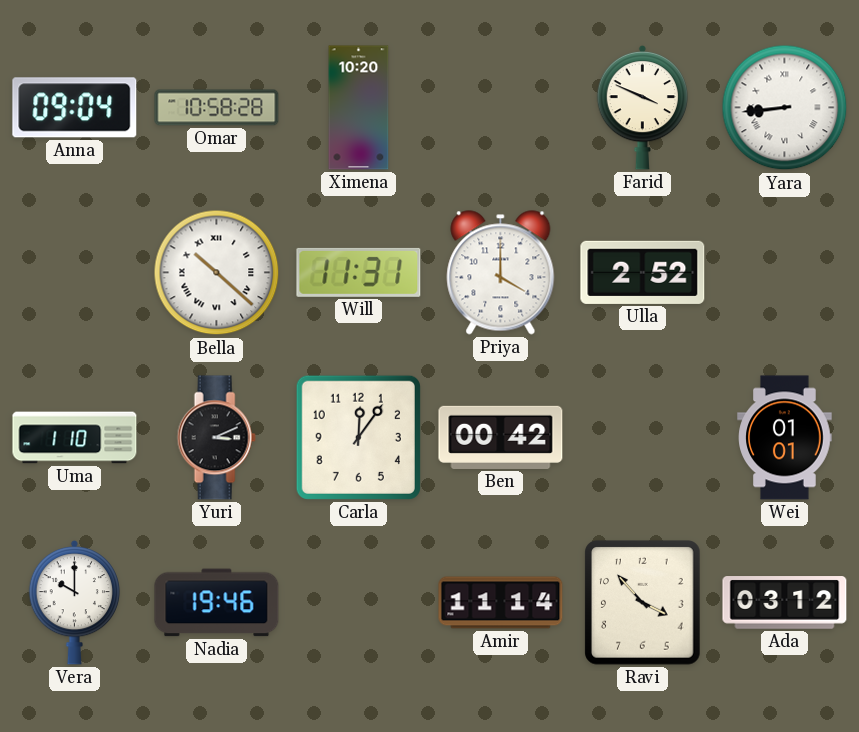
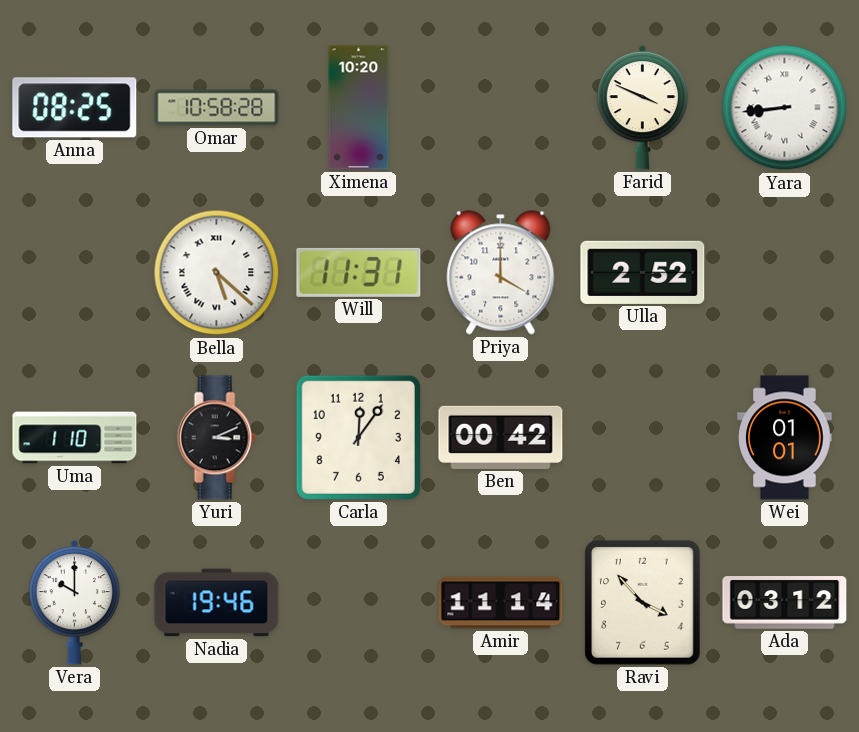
Anna: 09:04 -> 08:25 (75, 108)
Bella: 10:22 -> 5:22 (217, 273)
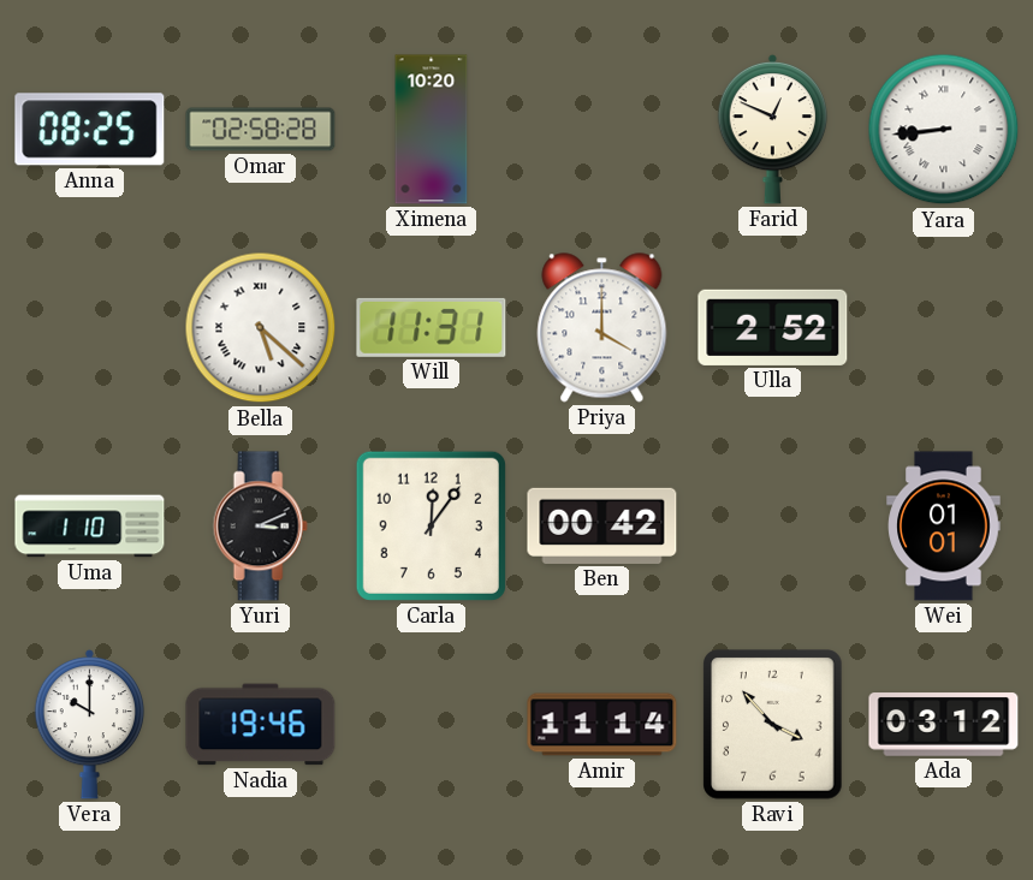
Omar: 10:58 -> 02:58 (261, 130)
Farid: 3:49 -> 12:49 (773, 129)
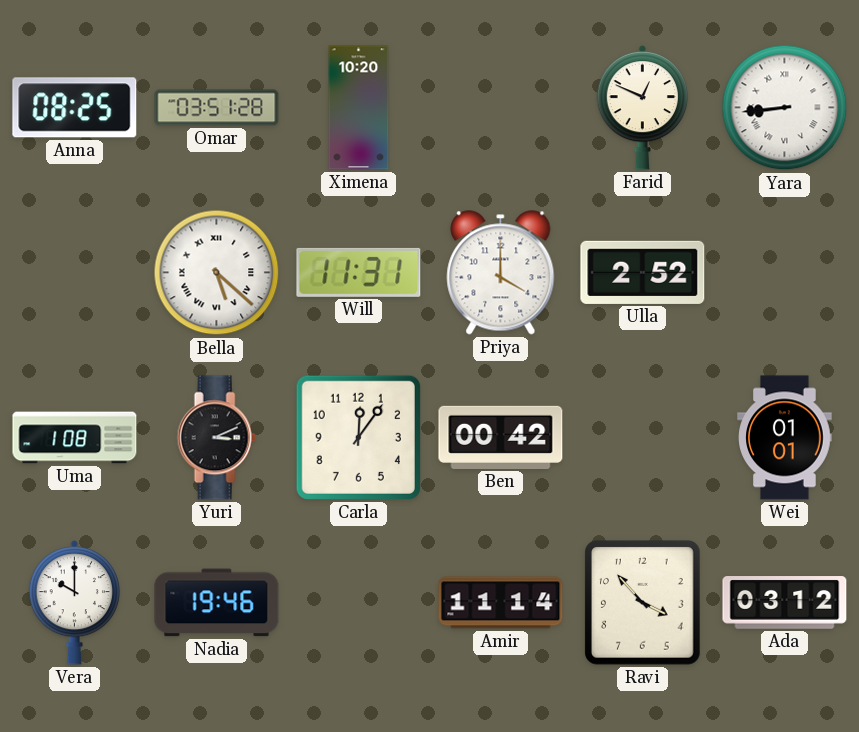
Omar: 02:58 -> 03:51 (217, 108)
Uma: 1:10 -> 1:08 (75, 438)
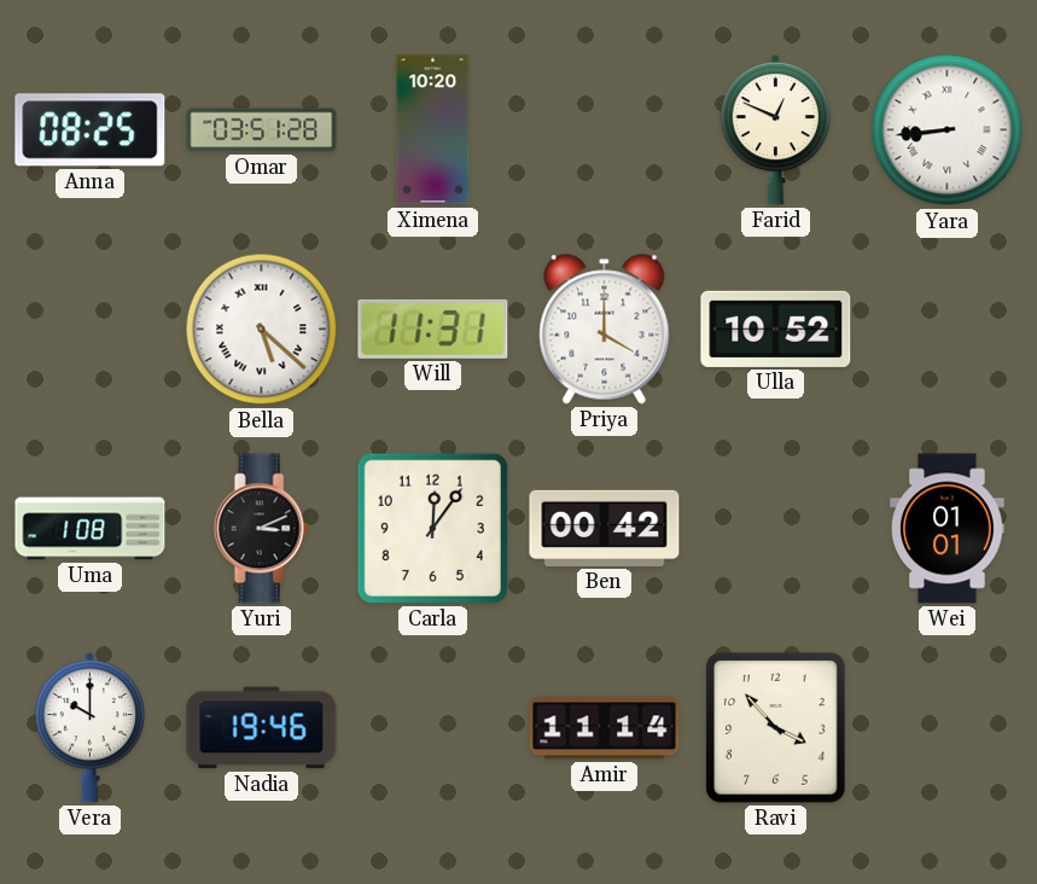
Ulla: 2:52 -> 10:52 (776, 328)
Ada: 03:12 -> none (785, 603)
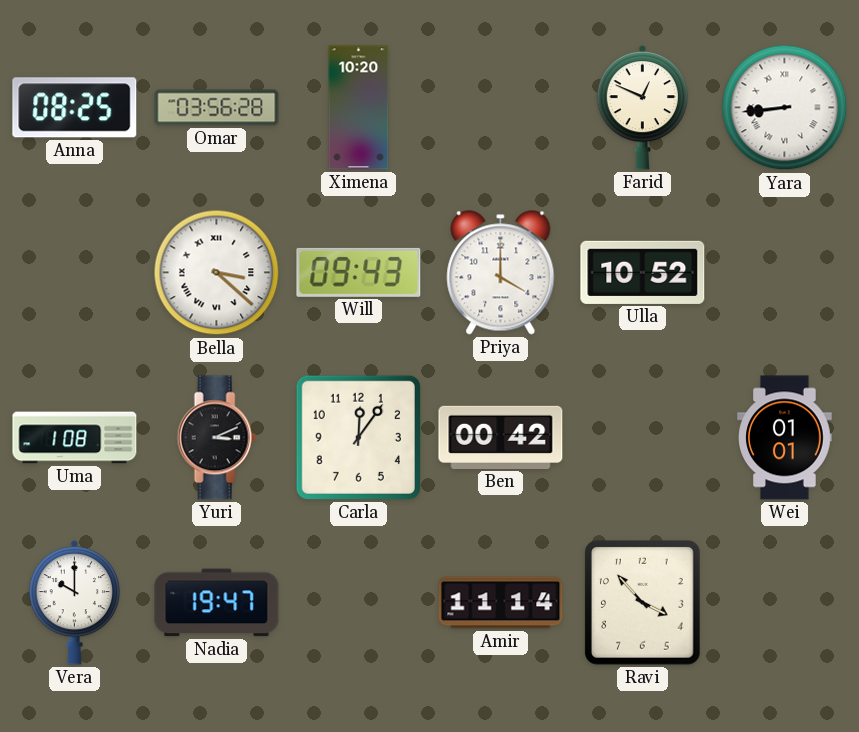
Omar: 03:51 -> 03:56 (217, 108)
Bella: 5:22 -> 3:22 (217, 273)
Will: 11:31 -> 09:43 (359, 272)
Nadia: 19:46 -> 19:47 (217, 603)
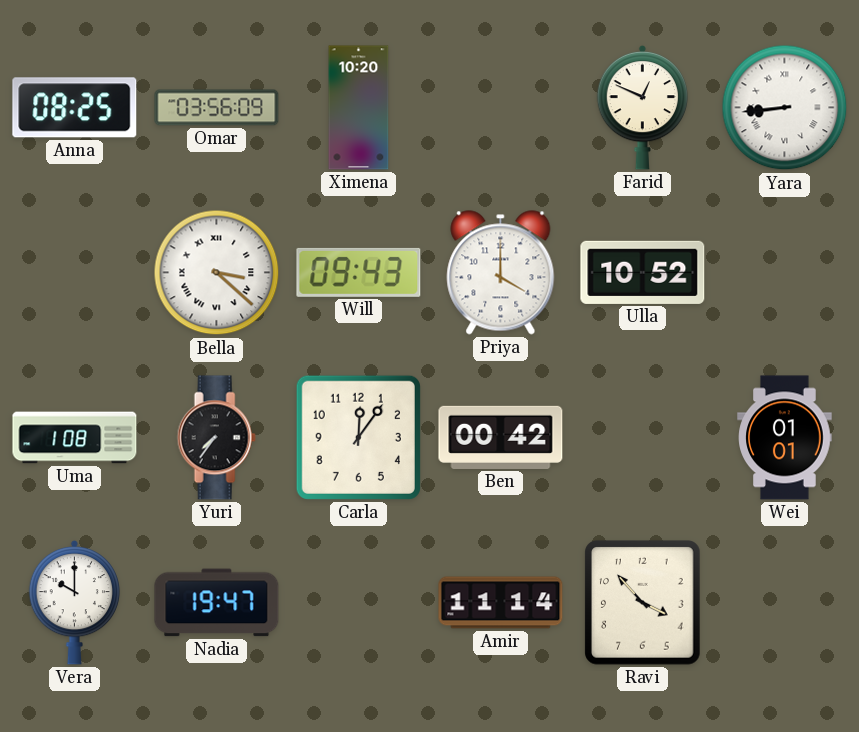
Omar: 03:56:28 -> 03:56:09 (217, 108)
Yuri: 3:11 -> 7:36 (216, 438)
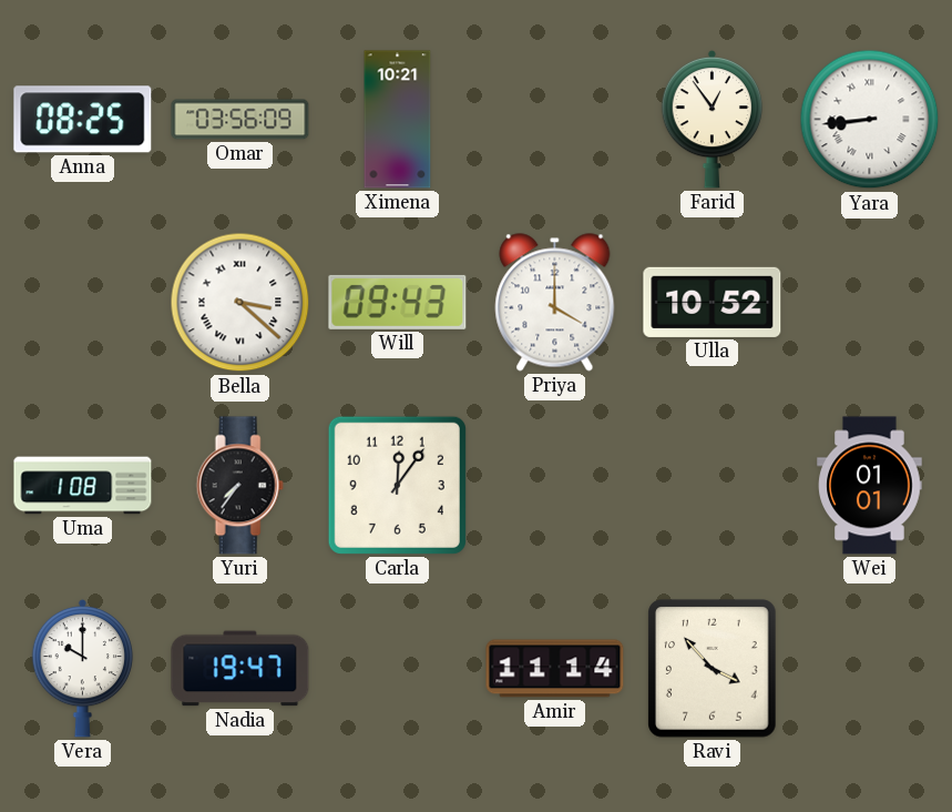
Ximena: 10:20 -> 10:21 (398, 120)
Farid: 12:49 -> 12:54 (713, 119)
Ben: 00:42 -> none (501, 437)
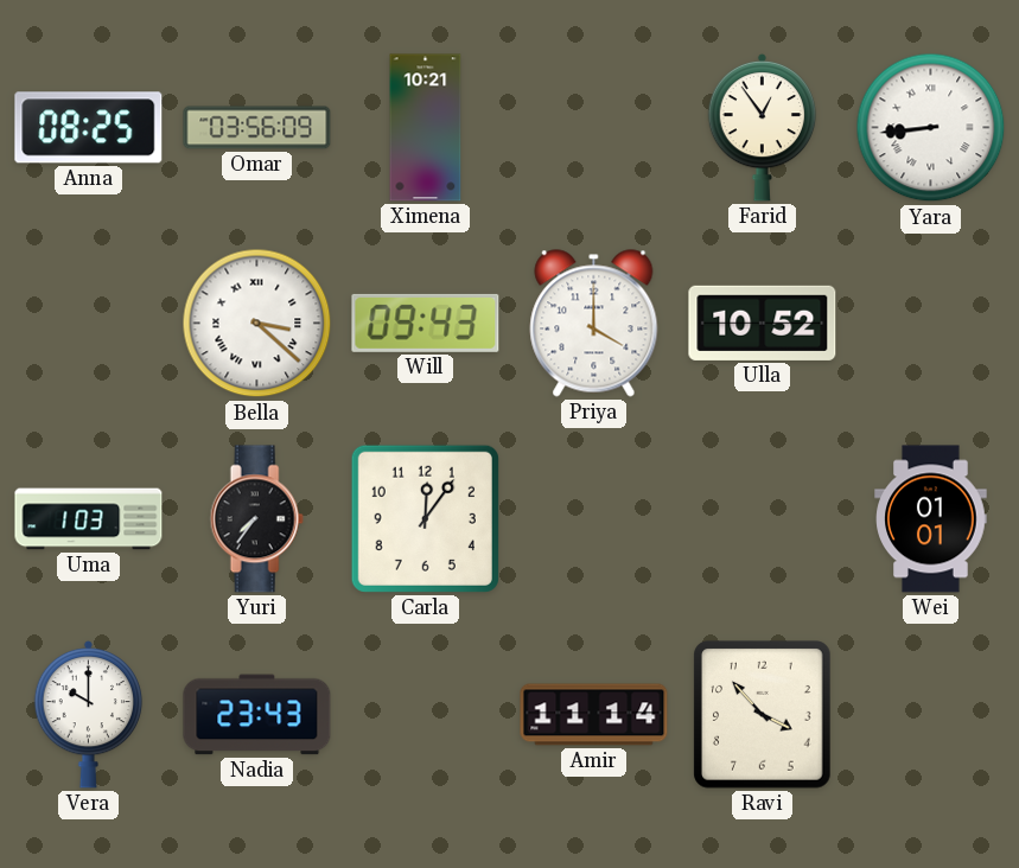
Uma: 1:08 -> 1:03 (89, 519)
Nadia: 19:47 -> 23:43 (257, 715)
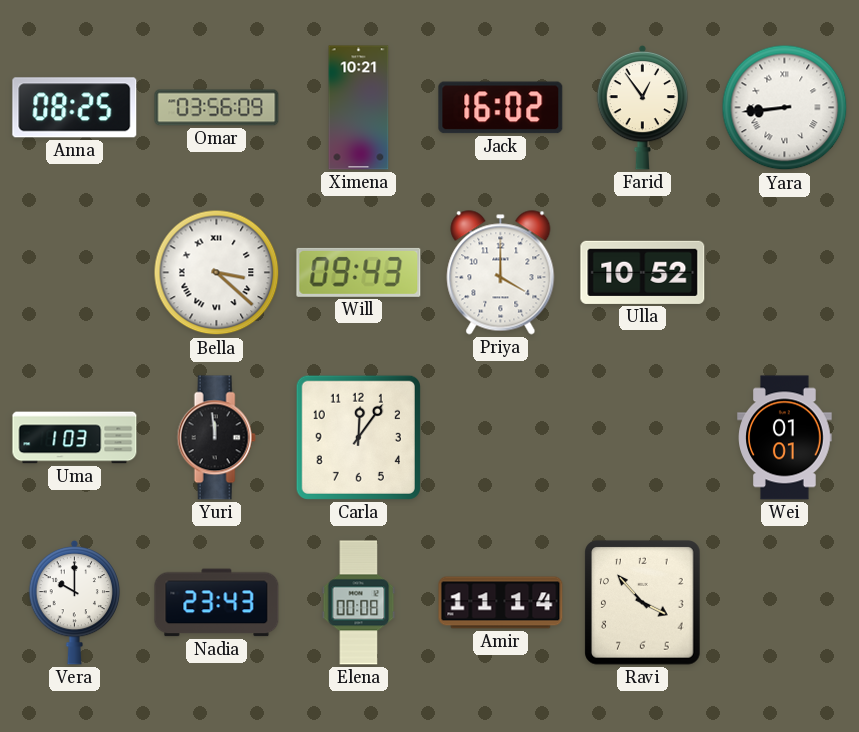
Jack: none -> 16:02 (501, 108)
Yuri: 7:36 -> 11:59 (216, 438)
Elena: none -> 00:08 (359, 603)
